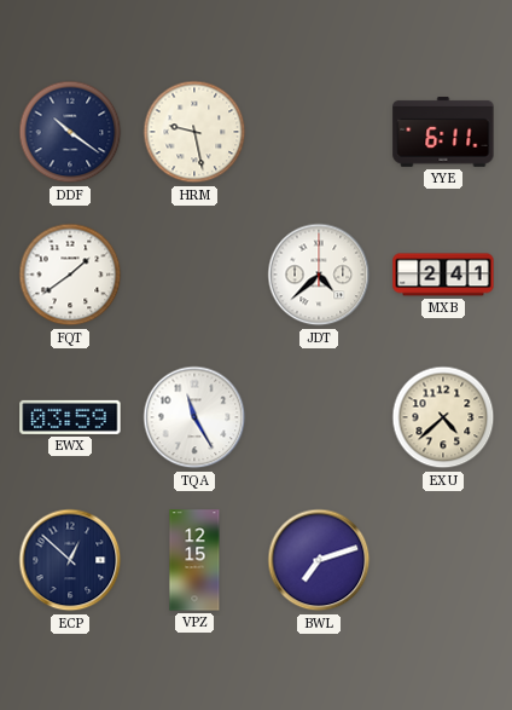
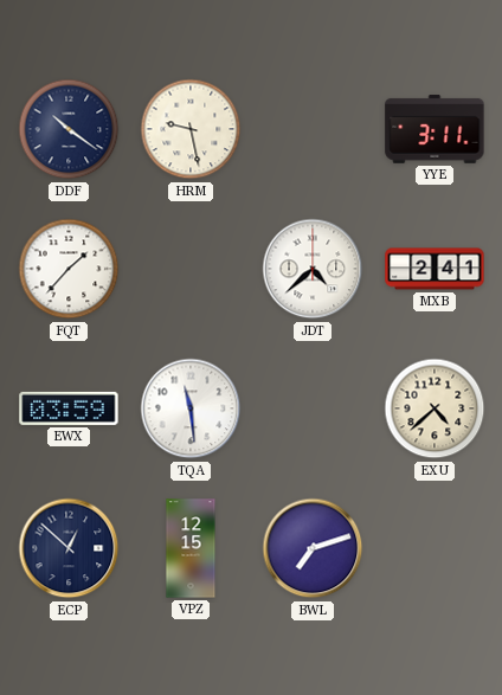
YYE: 6:11 -> 3:11 (435, 129)
FQT: 1:39 -> 1:37 (69, 269)
TQA: 11:25 -> 11:29 (191, 408)
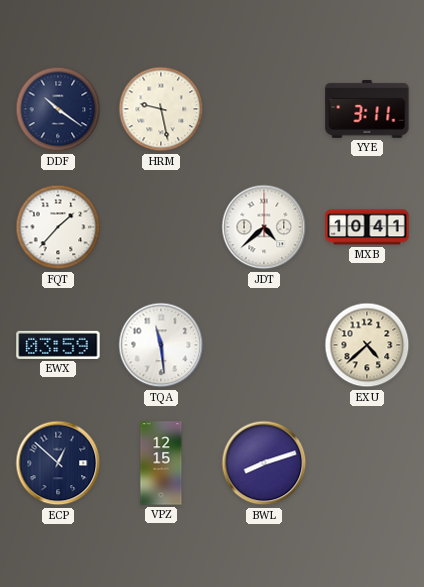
MXB: 2:41 -> 10:41 (367, 227)
BWL: 7:12 -> 8:12 (264, 463)
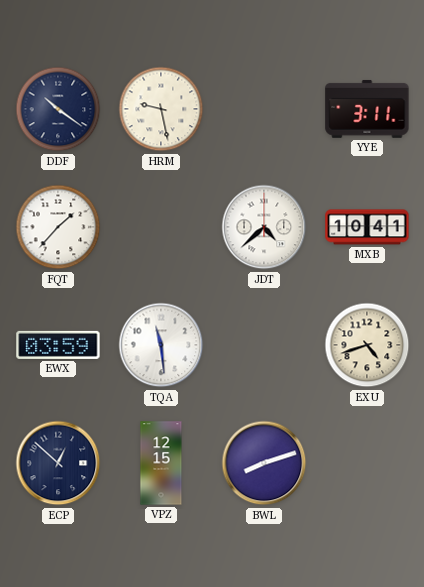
EXU: 4:38 -> 4:42 (367, 345)
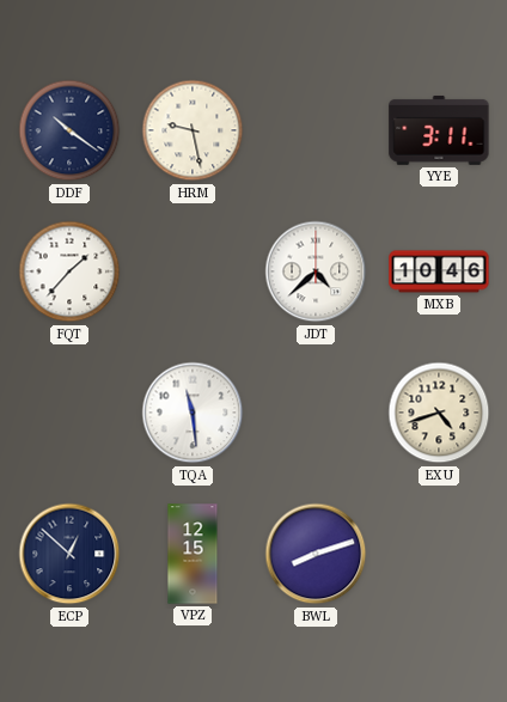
MXB: 10:41 -> 10:46 (439, 271)
EWX: 03:59 -> none (58, 345)
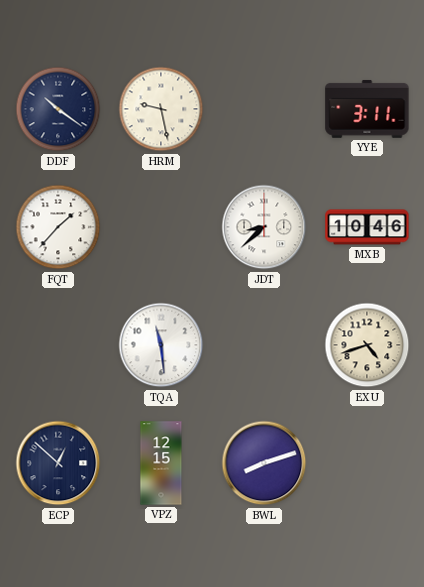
JDT: 4:38 -> 8:38 (264, 227)
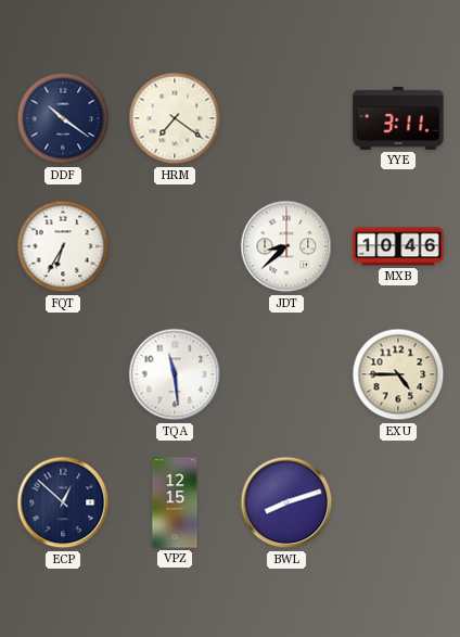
HRM: 9:28 -> 7:21 (175, 118)
FQT: 1:37 -> 6:35 (63, 246)
EXU: 4:42 -> 4:45 (398, 374)
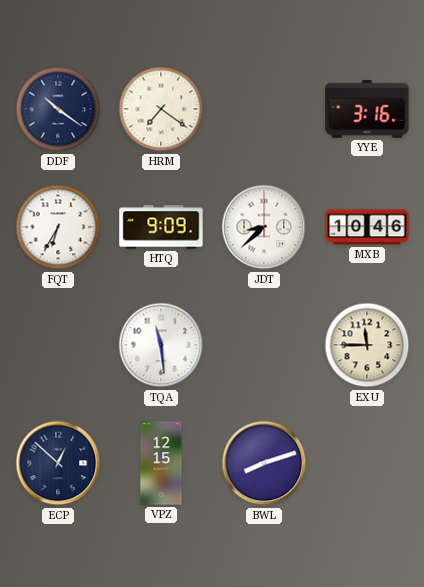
YYE: 3:11 -> 3:16 (367, 109)
HTQ: none -> 9:09 (161, 227)
EXU: 4:45 -> 11:45 (367, 345)
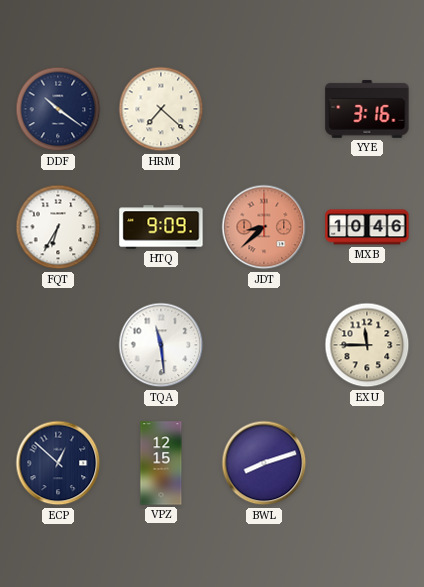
HRM: 7:21 -> 7:22 (161, 109)
JDT dial: white -> salmon (264, 227)
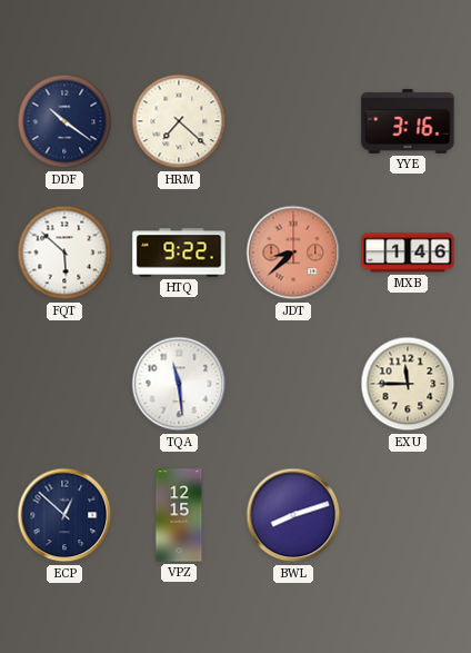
FQT: 6:35 -> 5:52 (64, 253)
HTQ: 9:09 -> 9:22 (179, 253)
MXB: 10:46 -> 1:46 (408, 253)
